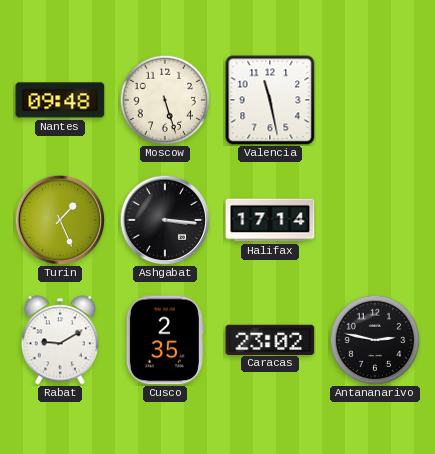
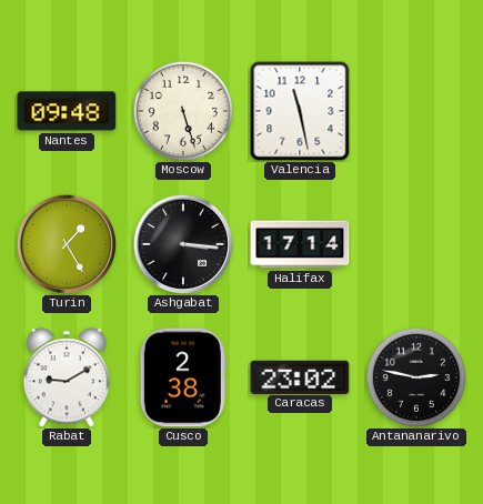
Turin: 1:26 -> 1:25 (66, 243)
Cusco: 2:35 -> 2:38 (183, 377)
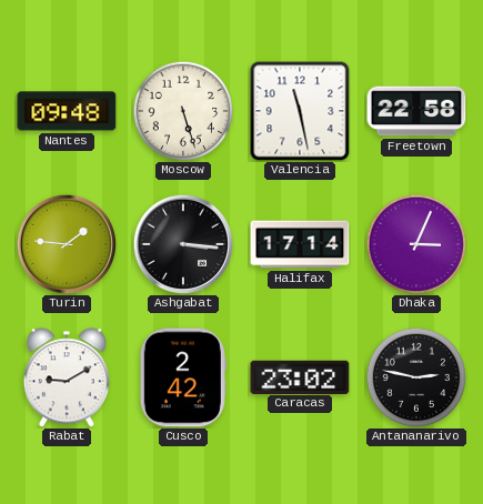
Freetown: none -> 22:58 (416, 111)
Turin: 1:25 -> 1:46 (66, 243)
Dhaka: none -> 3:04 (415, 243)
Cusco: 2:38 -> 2:42 (183, 377)
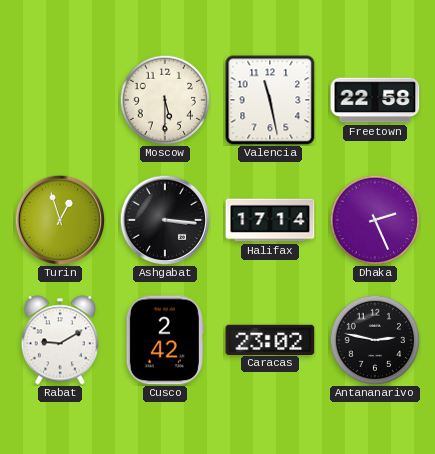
Nantes: 09:48 -> none (67, 111)
Moscow: 5:27 -> 5:30 (164, 99)
Turin: 1:46 -> 12:57 (59, 219)
Dhaka: 3:04 -> 2:26 (374, 219)
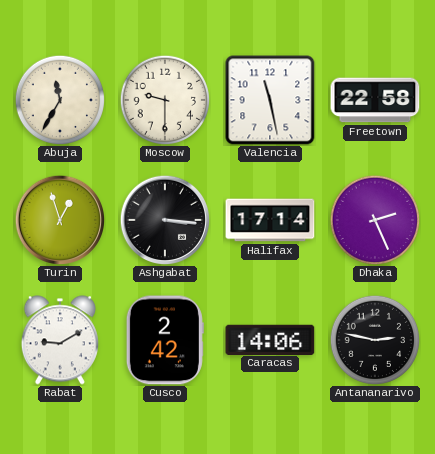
Abuja: none -> 11:35 (59, 99)
Moscow: 5:30 -> 9:30 (164, 99)
Caracas: 23:02 -> 14:06 (270, 339)
